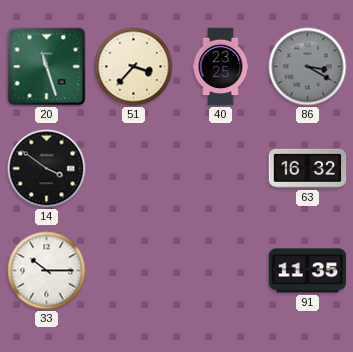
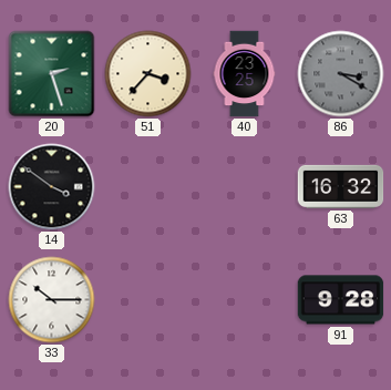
20: 11:27 -> 2:27 (52, 74)
91: 11:35 -> 9:28 (341, 300)
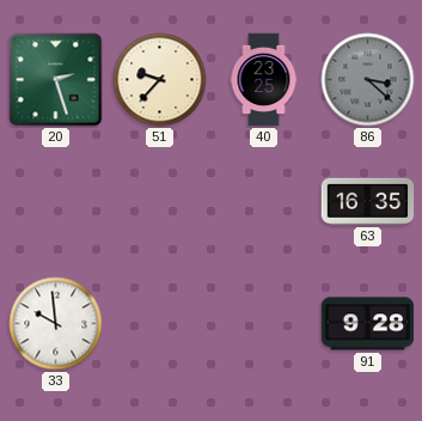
51: 3:37 -> 9:37 (160, 80)
86: 3:20 -> 3:22 (368, 80)
14: 3:51 -> none (52, 187)
63: 16:32 -> 16:35 (368, 201)
33: 10:15 -> 9:59 (56, 324)
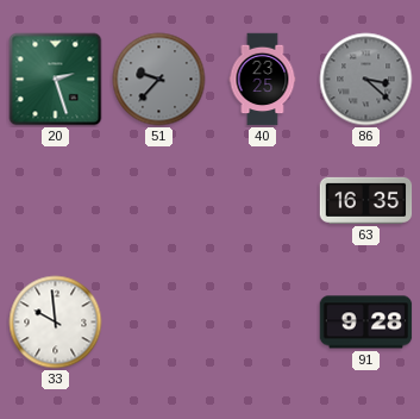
51 dial: cream -> grey (159, 80)
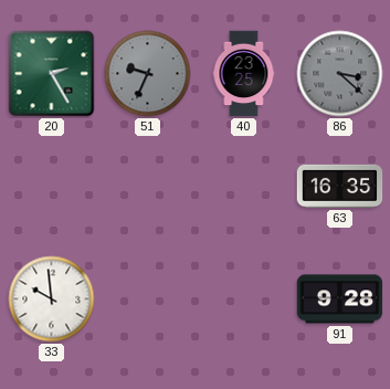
20: 2:27 -> 2:25 (52, 74)
51: 9:37 -> 9:34 (148, 74)
